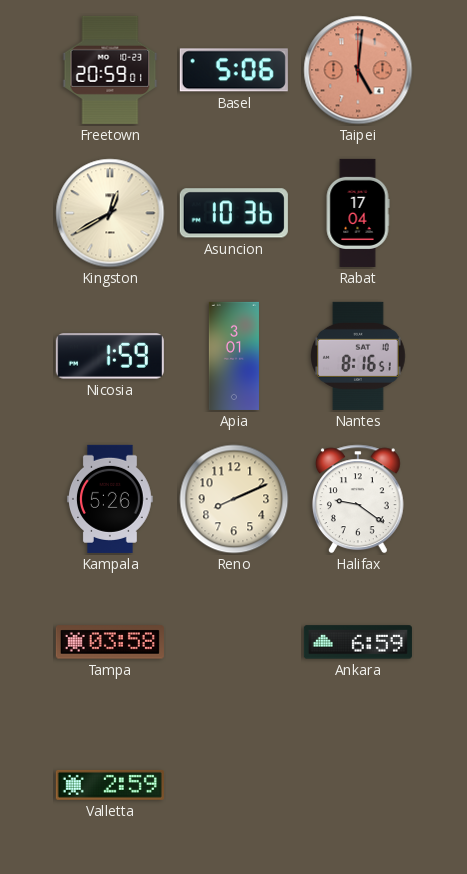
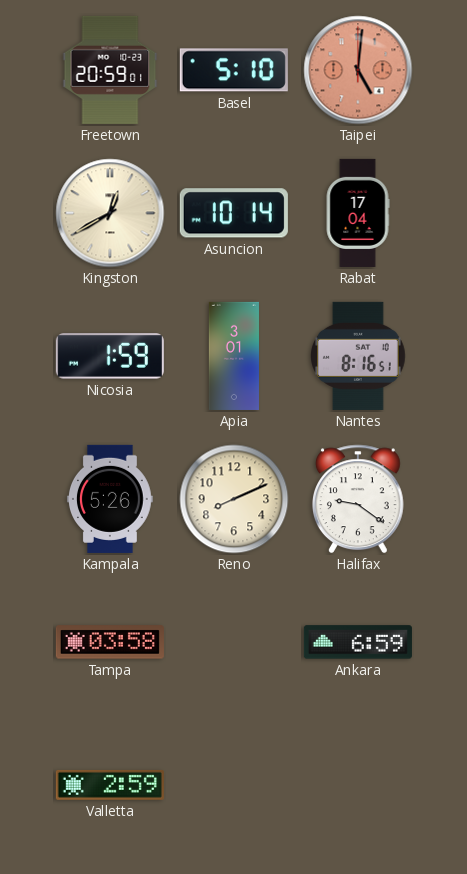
Basel: 5:06 -> 5:10 (234, 70)
Asuncion: 10:36 -> 10:14 (234, 213)
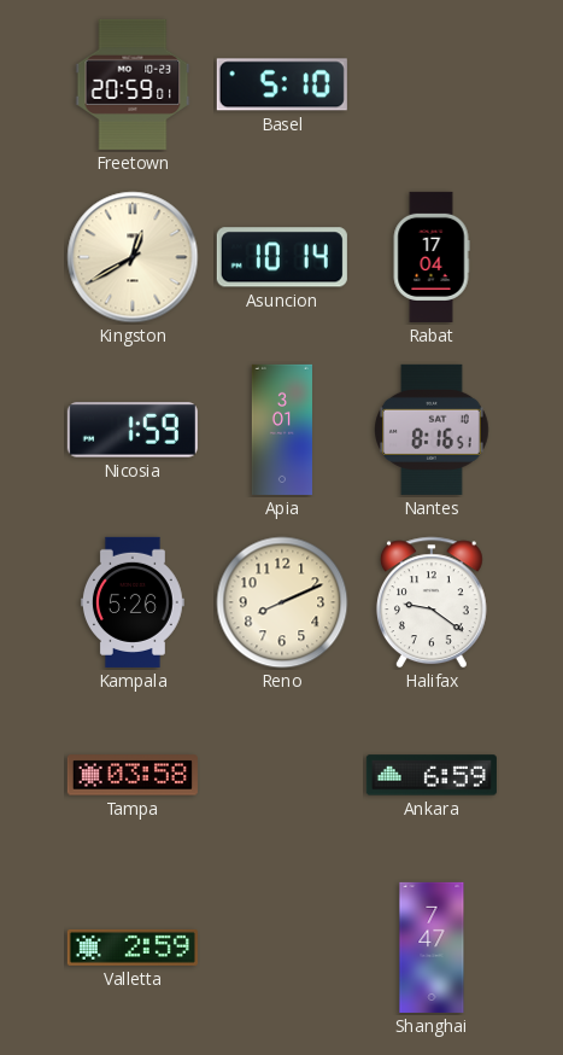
Taipei: 5:01 -> none (358, 70)
Shanghai: none -> 7:47 (432, 948)
